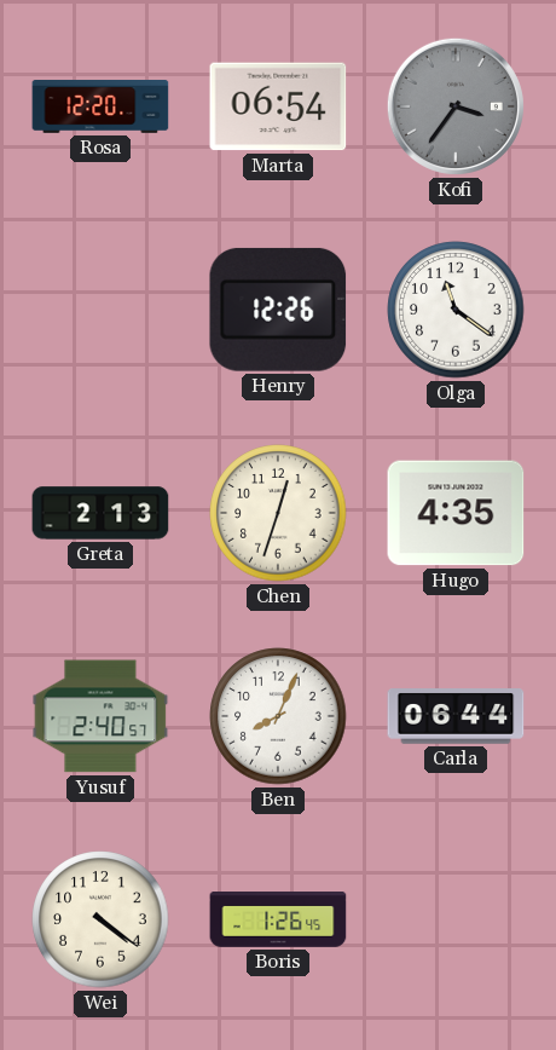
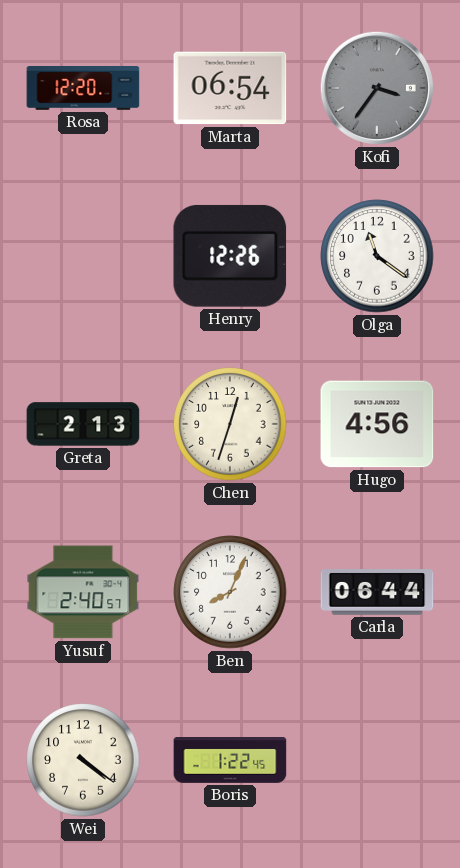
Hugo: 4:35 -> 4:56 (377, 424)
Boris: 1:26 -> 1:22 (230, 760)
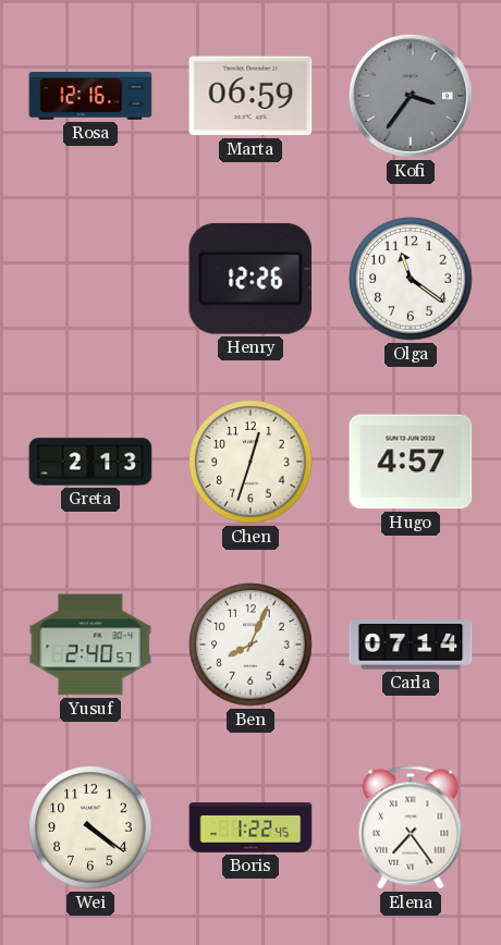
Rosa: 12:20 -> 12:16 (90, 97)
Marta: 06:54 -> 06:59 (250, 96)
Hugo: 4:56 -> 4:57 (411, 462)
Carla: 06:44 -> 07:14 (411, 645)
Elena: none -> 7:24 (411, 827)
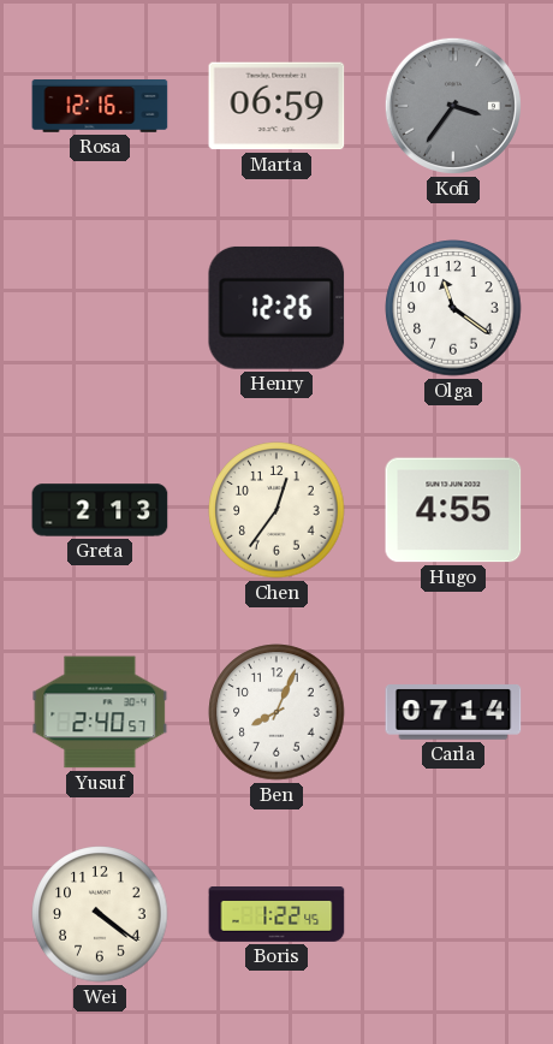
Chen: 12:33 -> 12:36 (276, 510)
Hugo: 4:57 -> 4:55 (453, 510)
Elena: 7:24 -> none (411, 827)
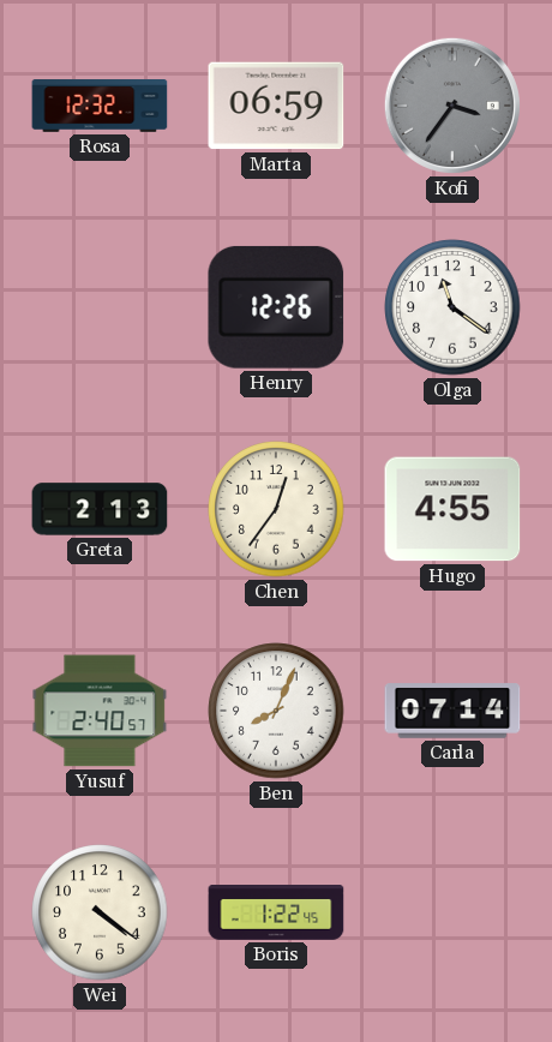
Rosa: 12:16 -> 12:32 (100, 107)
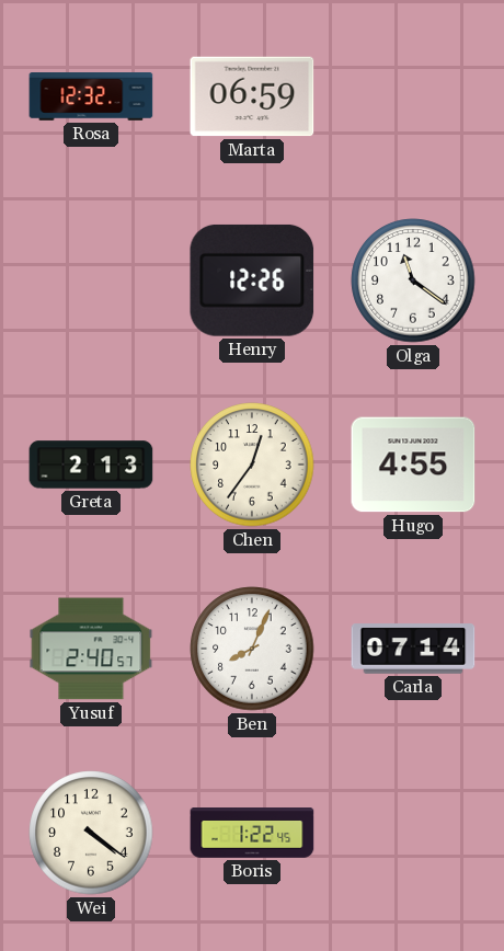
Kofi: 3:36 -> none (452, 106)
